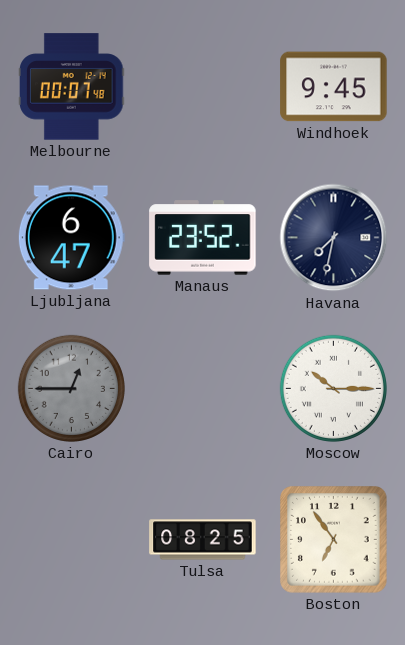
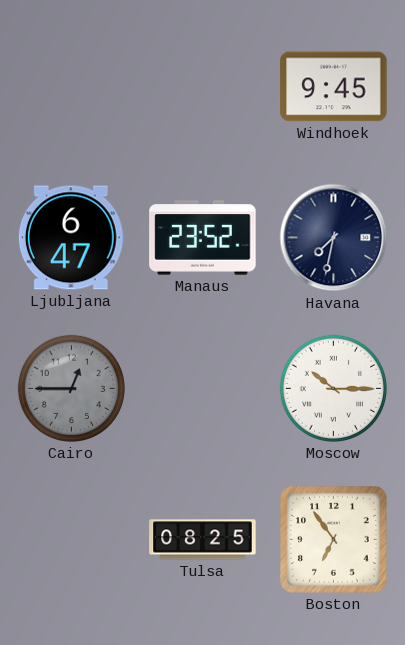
Melbourne: 00:07 -> none (72, 87)
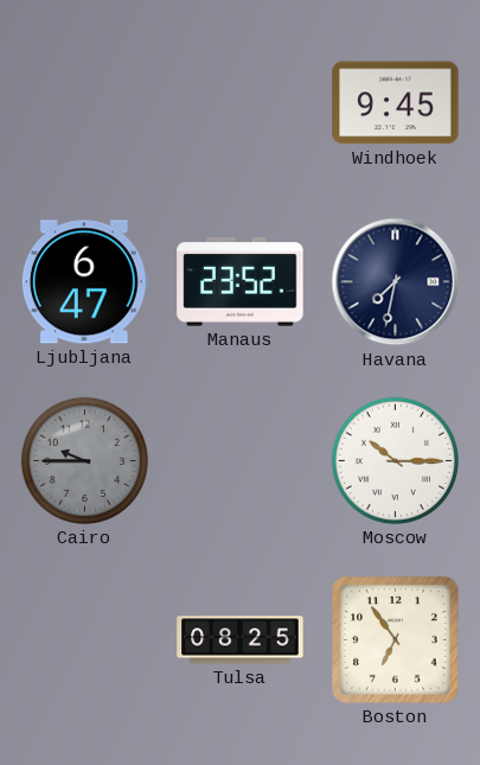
Cairo: 12:45 -> 9:45 (84, 460)
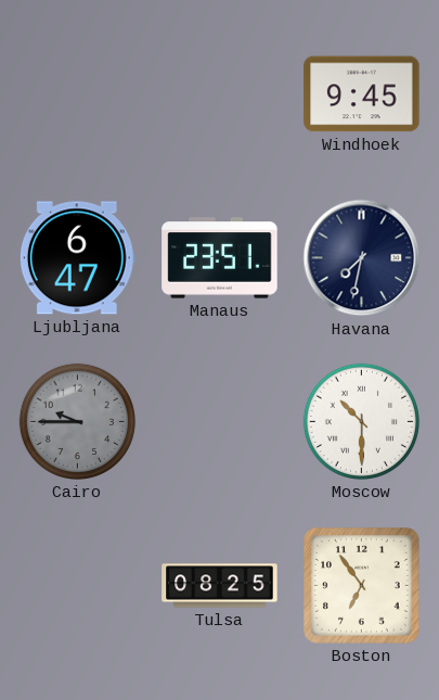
Manaus: 23:52 -> 23:51 (220, 258)
Moscow: 10:15 -> 10:30 (361, 421)
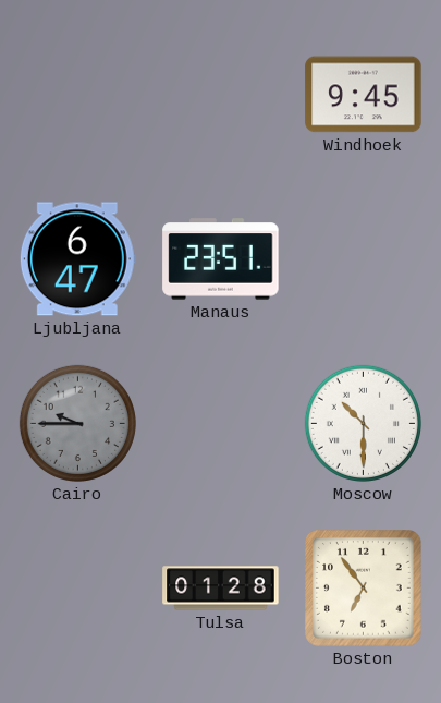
Havana: 7:32 -> none (362, 258)
Tulsa: 08:25 -> 01:28 (221, 589)
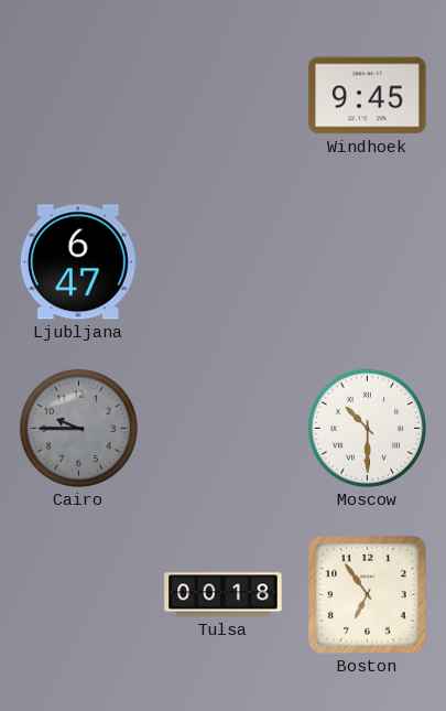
Manaus: 23:51 -> none (221, 259)
Tulsa: 01:28 -> 00:18 (224, 595)
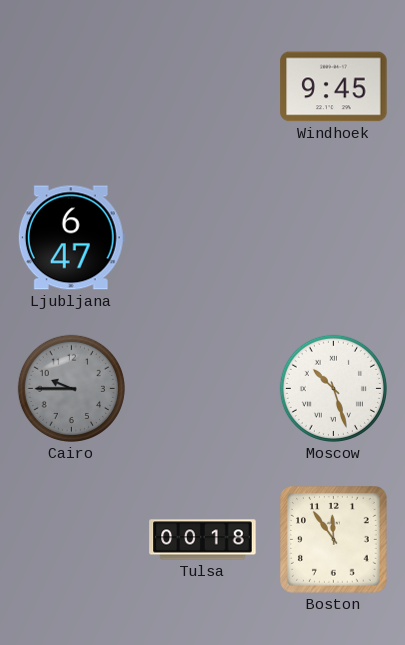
Moscow: 10:30 -> 10:27 (333, 388)
Boston: 6:54 -> 11:54 (334, 540)
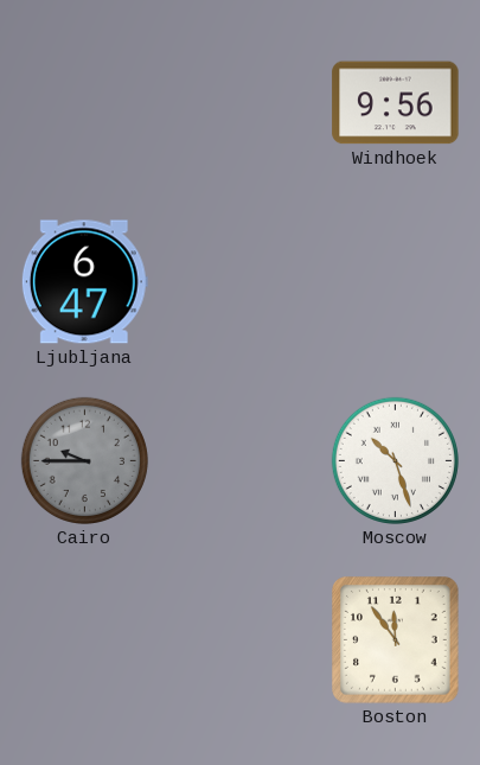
Windhoek: 9:45 -> 9:56 (396, 103)
Tulsa: 00:18 -> none (203, 540)
